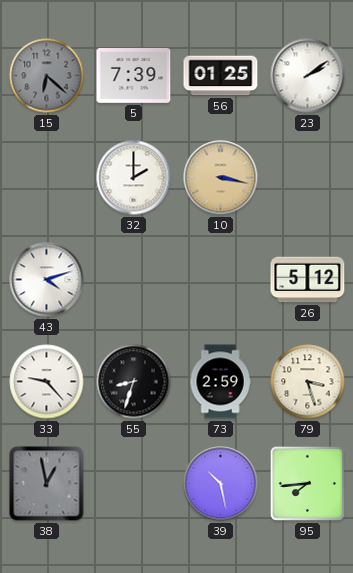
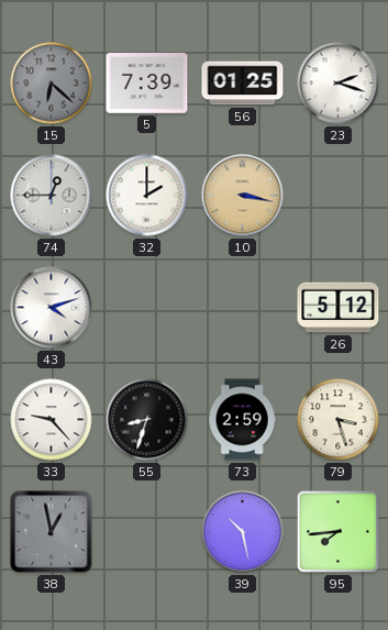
23: 2:09 -> 2:18 (339, 84)
74: none -> 12:45 (52, 196)
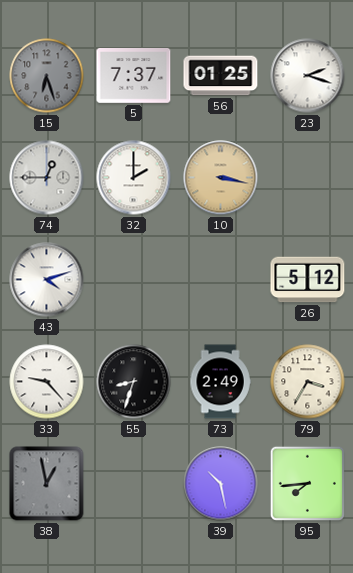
15: 6:22 -> 6:27 (47, 76)
5: 7:39 -> 7:37 (134, 76)
73: 2:59 -> 2:49 (220, 382)
79: 3:27 -> 3:35 (308, 382)
